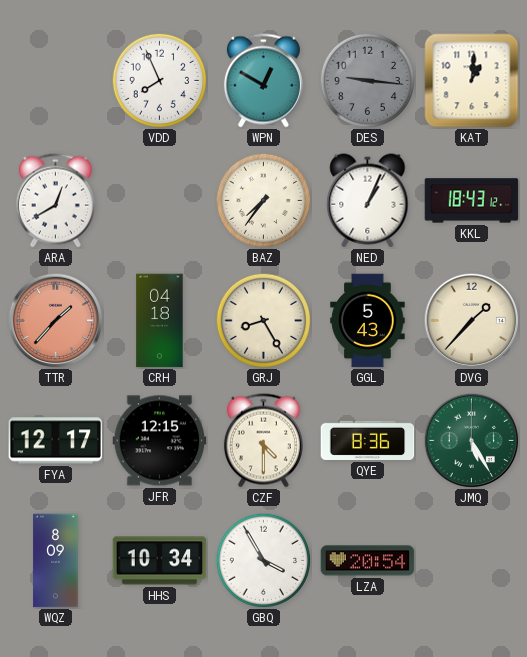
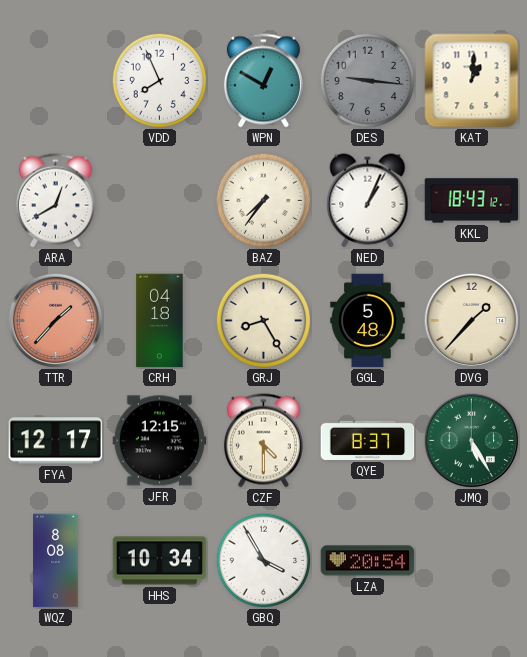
GGL: 5:43 -> 5:48 (368, 321)
QYE: 8:36 -> 8:37 (368, 440)
WQZ: 8:09 -> 8:08 (56, 561)
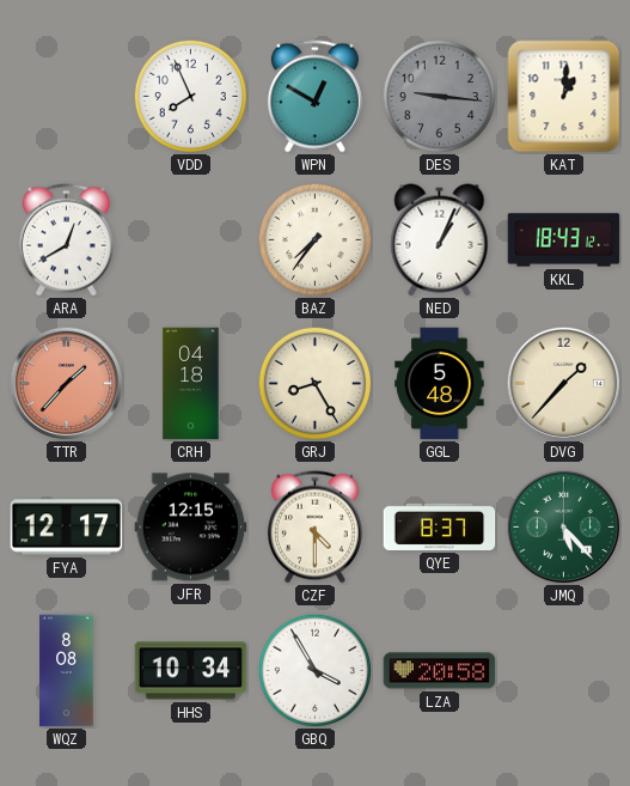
JMQ: 5:25 -> 5:23 (563, 526)
LZA: 20:54 -> 20:58 (440, 671)
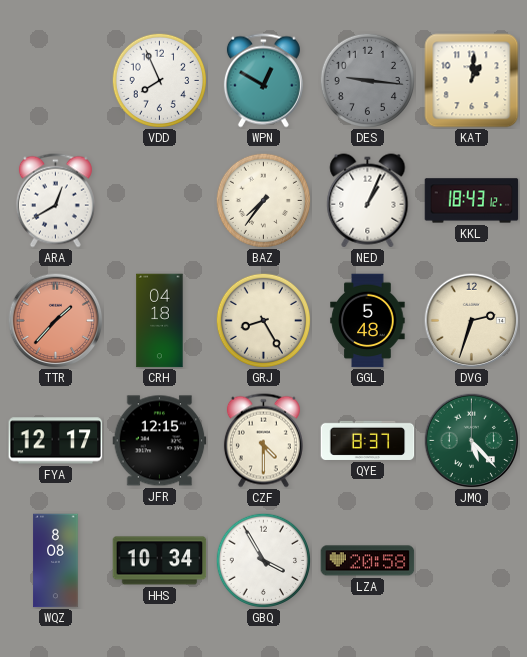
DVG: 1:37 -> 2:33 (471, 320)
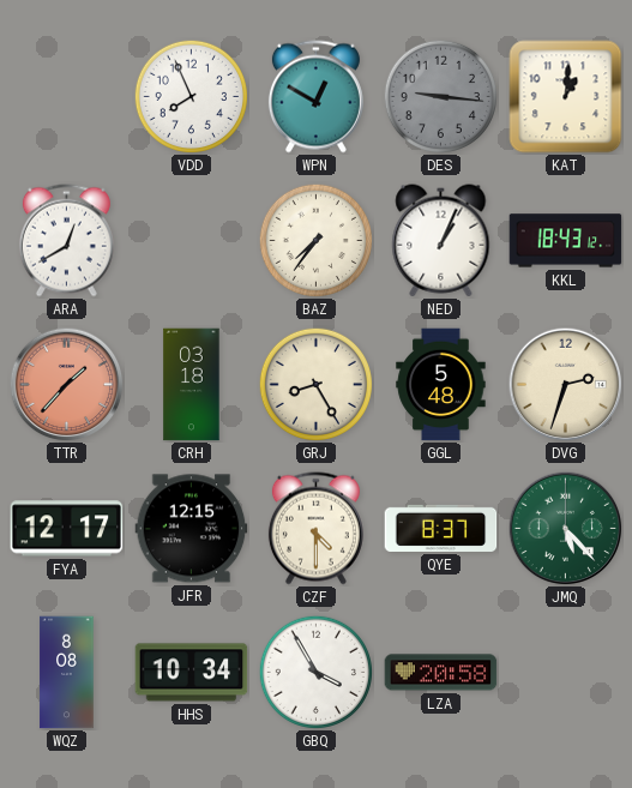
CRH: 04:18 -> 03:18 (192, 385)
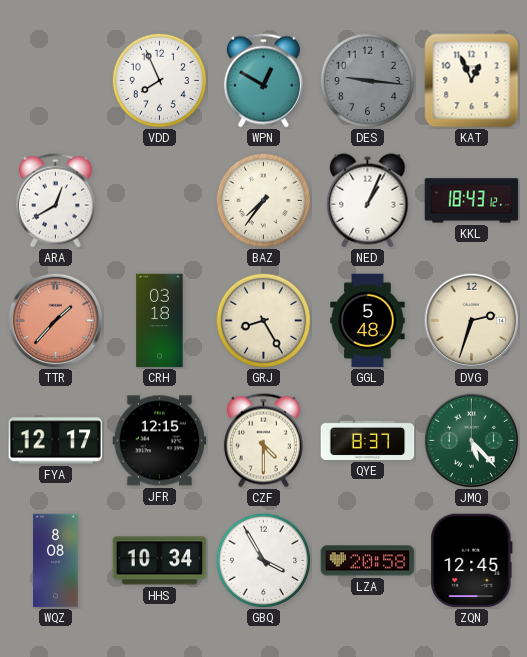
KAT: 1:01 -> 12:56 (472, 81)
ZQN: none -> 12:45 (472, 561)
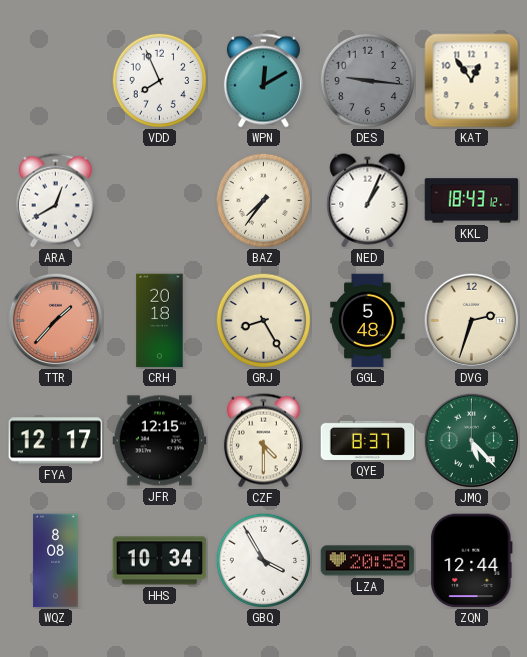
WPN: 12:50 -> 12:10 (263, 81)
KAT: 12:56 -> 12:54 (472, 81)
CRH: 03:18 -> 20:18 (160, 321)
ZQN: 12:45 -> 12:44 (472, 561)
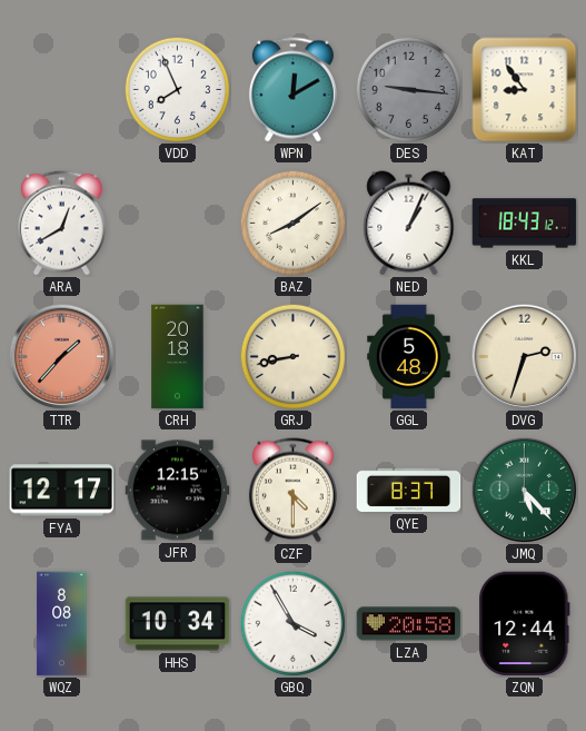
KAT: 12:54 -> 8:54 (525, 90)
BAZ: 7:36 -> 8:09 (292, 223)
GRJ: 8:25 -> 8:43 (292, 356)
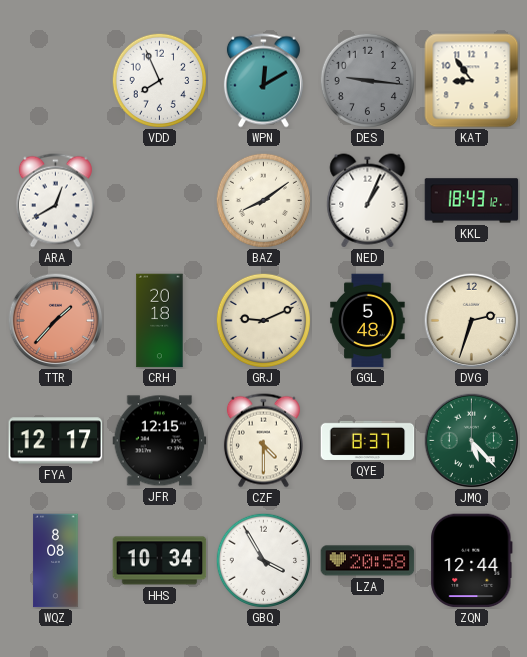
GRJ: 8:43 -> 9:11 (263, 320)
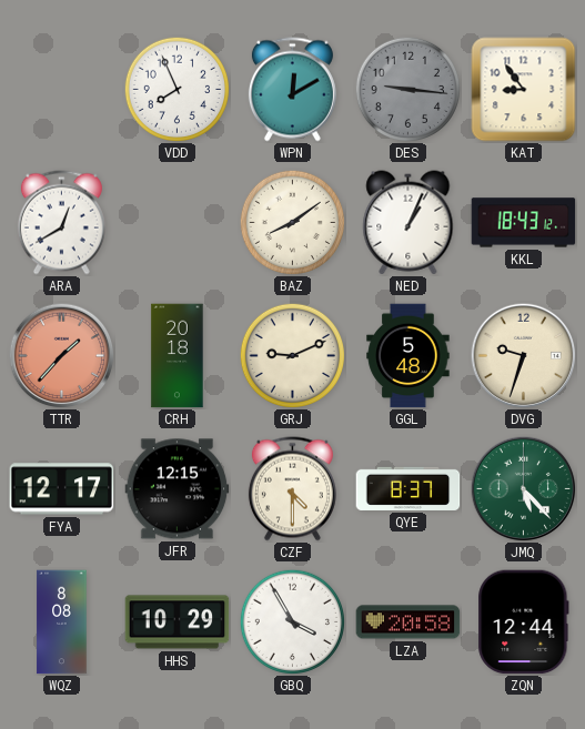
DVG: 2:33 -> 9:33 (523, 355)
HHS: 10:34 -> 10:29 (178, 622)
